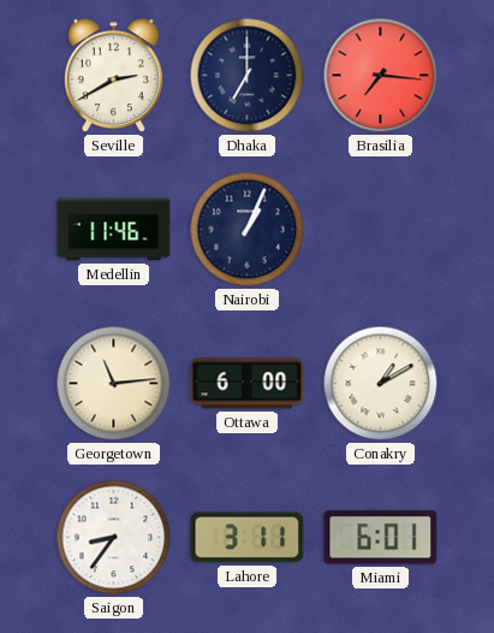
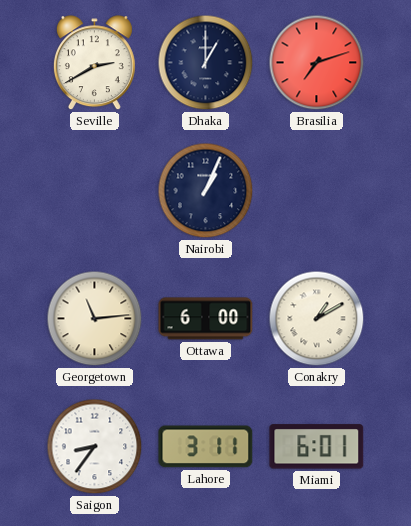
Dhaka: 7:00 -> 1:00 (206, 63)
Brasilia: 7:16 -> 7:12 (317, 63)
Medellin: 11:46 -> none (114, 230)
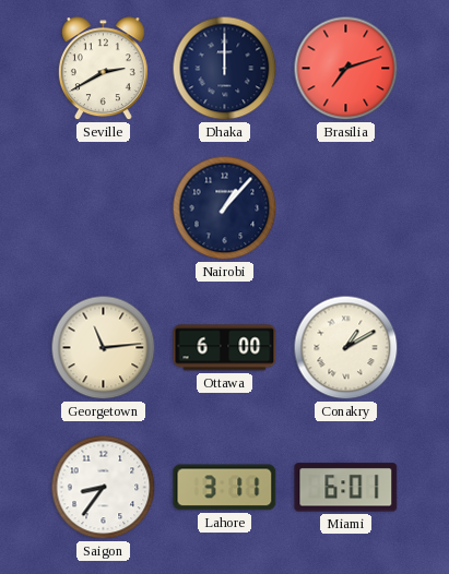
Dhaka: 1:00 -> 12:00 (225, 69)
Nairobi: 1:04 -> 1:07 (225, 208)
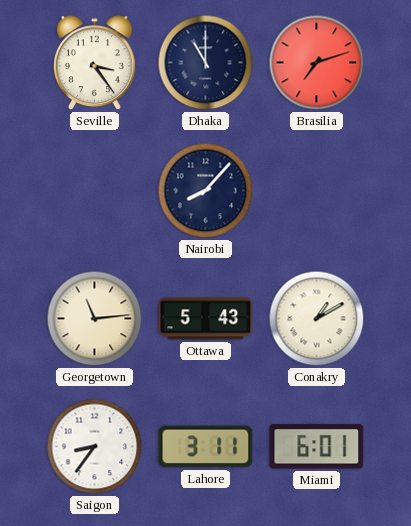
Seville: 2:40 -> 3:24 (94, 63)
Dhaka: 12:00 -> 11:00 (206, 63)
Nairobi: 1:07 -> 8:07 (206, 191)
Ottawa: 6:00 -> 5:43 (206, 319)
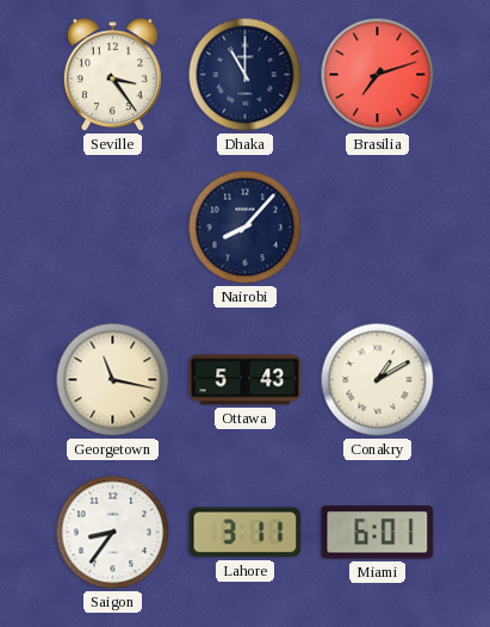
Georgetown: 11:14 -> 11:17 (113, 380)
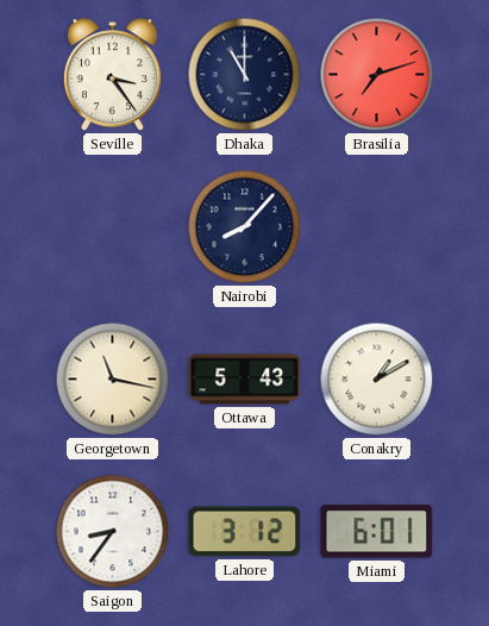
Lahore: 3:11 -> 3:12 (245, 532)
